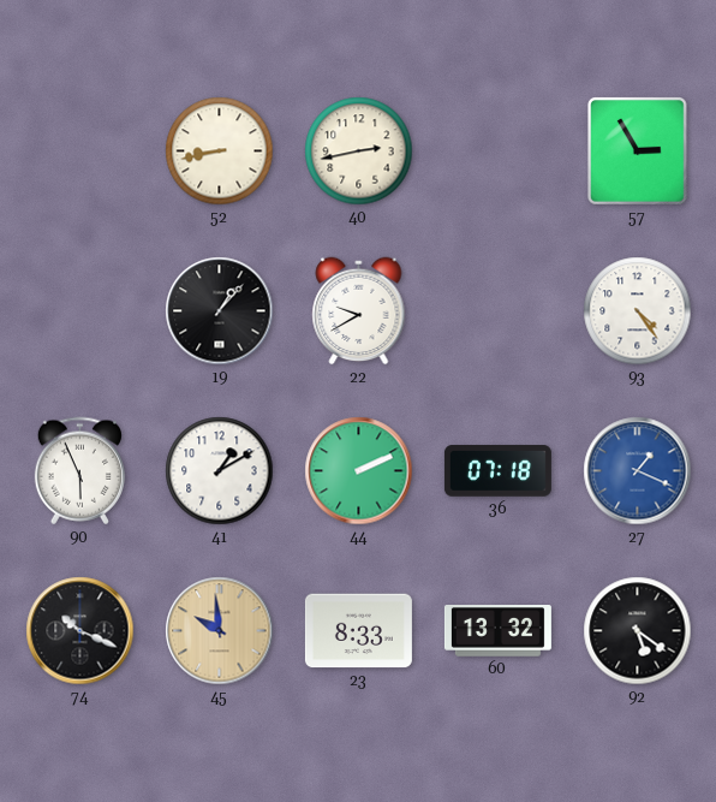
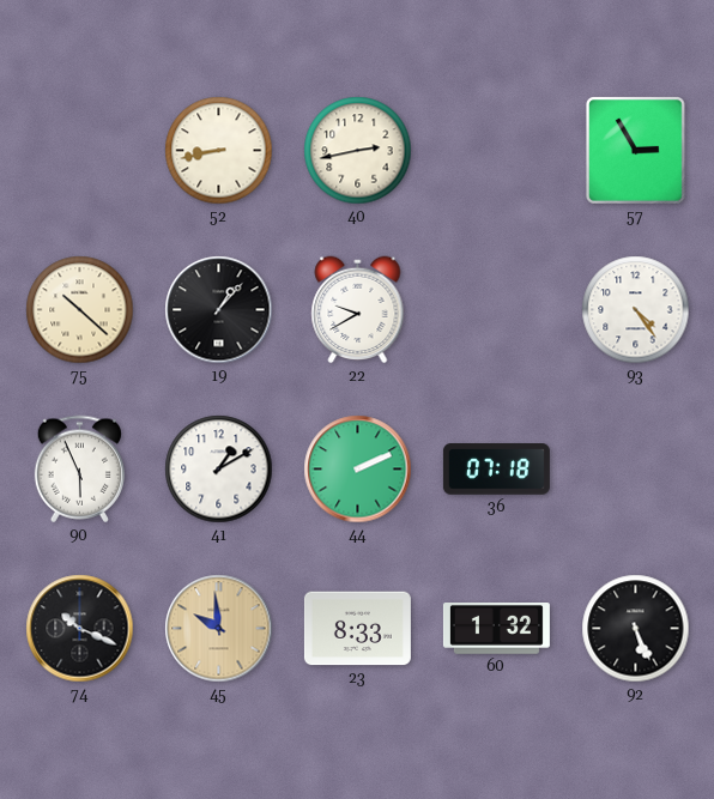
75: none -> 10:22 (80, 310)
27: 1:19 -> none (638, 471)
60: 13:32 -> 1:32 (496, 629)
92: 5:21 -> 5:26 (636, 629)
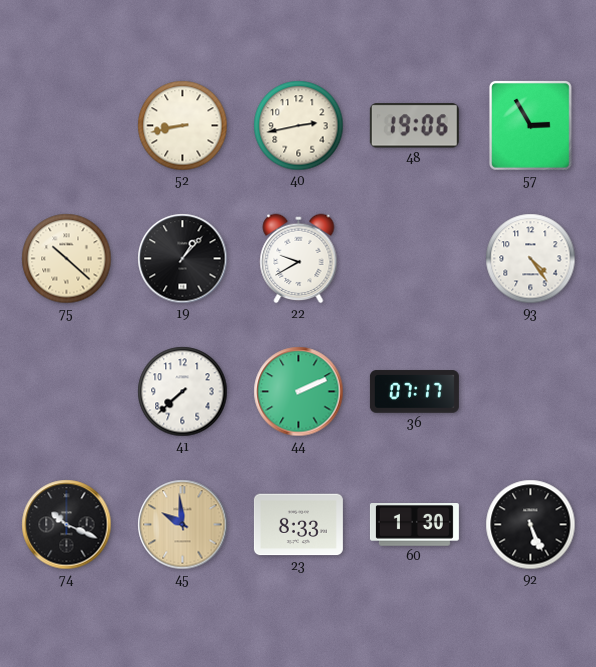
48: none -> 19:06 (414, 126)
90: 5:56 -> none (79, 470)
41: 1:10 -> 7:38 (183, 392)
36: 07:18 -> 07:17 (414, 392)
60: 1:32 -> 1:30 (414, 525)
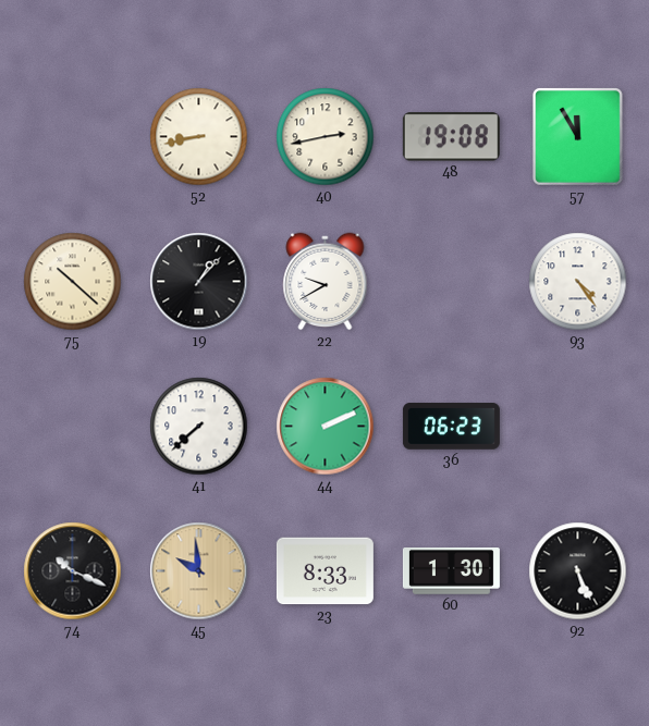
48: 19:06 -> 19:08 (451, 137)
57: 2:55 -> 11:55 (578, 137)
36: 07:17 -> 06:23 (451, 427)
